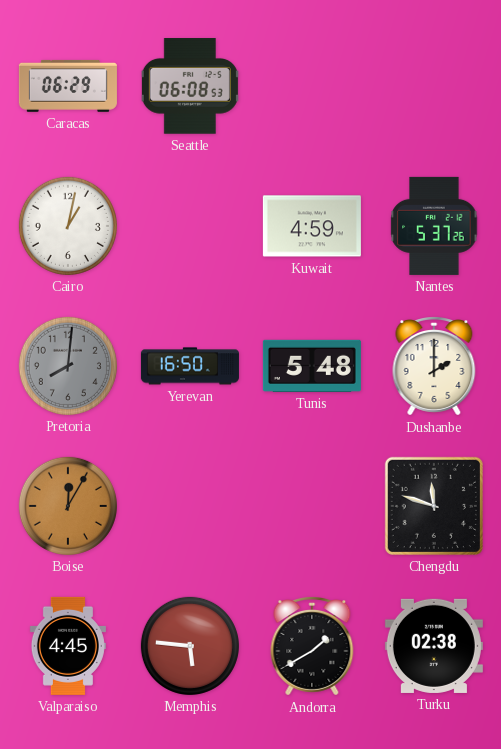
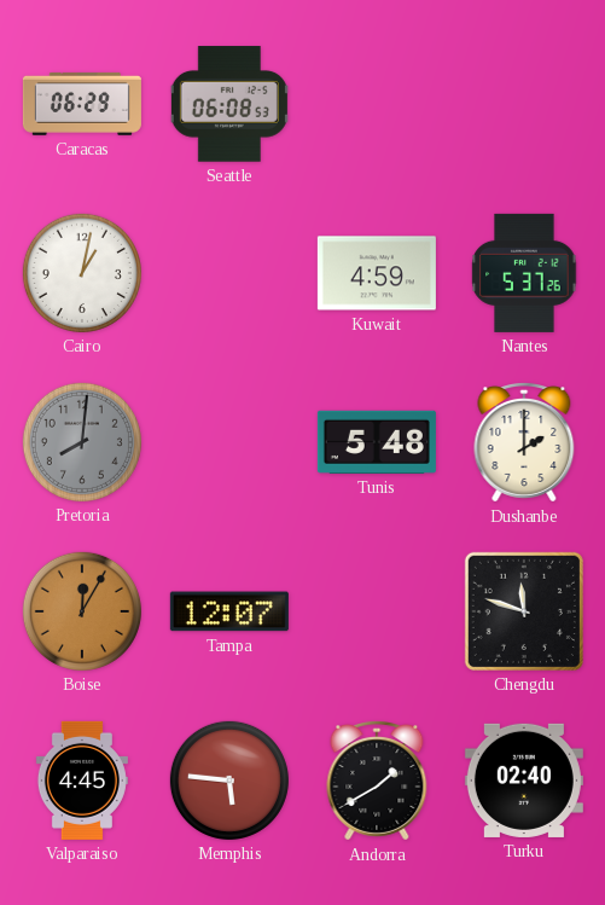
Yerevan: 16:50 -> none (190, 366)
Tampa: none -> 12:07 (229, 611)
Turku: 02:38 -> 02:40 (524, 781)
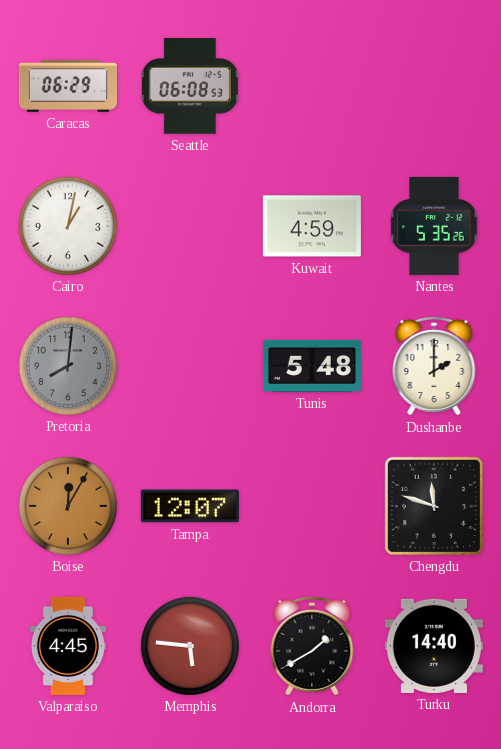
Nantes: 5:37 -> 5:35 (434, 226)
Turku: 02:40 -> 14:40 (434, 646)
